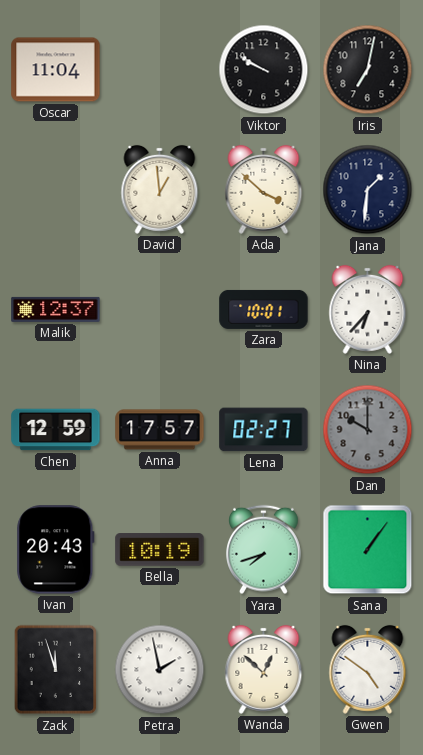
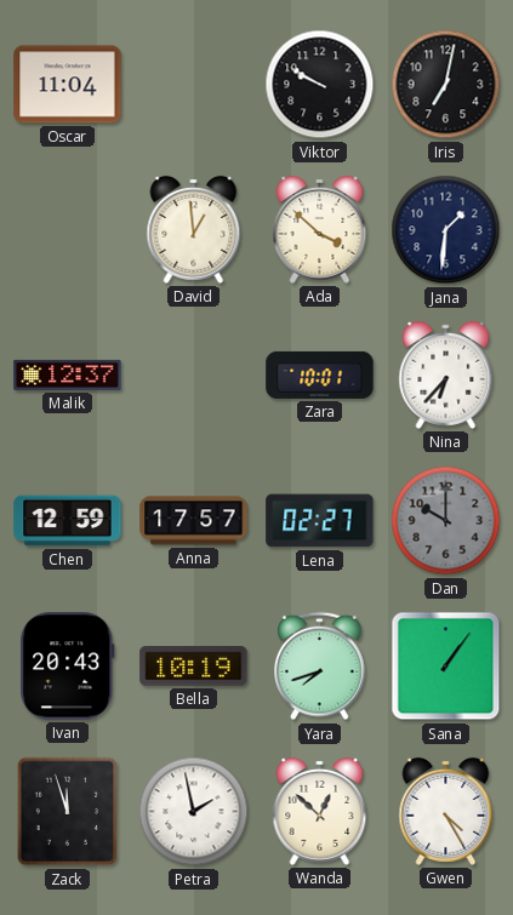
Gwen: 4:51 -> 4:25 (446, 811)
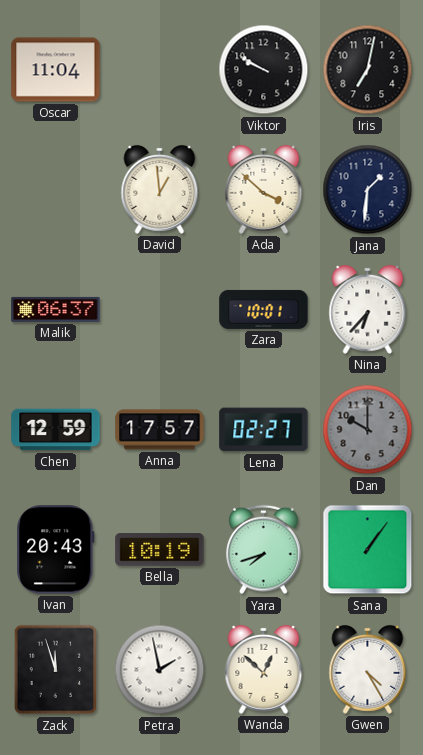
Malik: 12:37 -> 06:37 (56, 309)
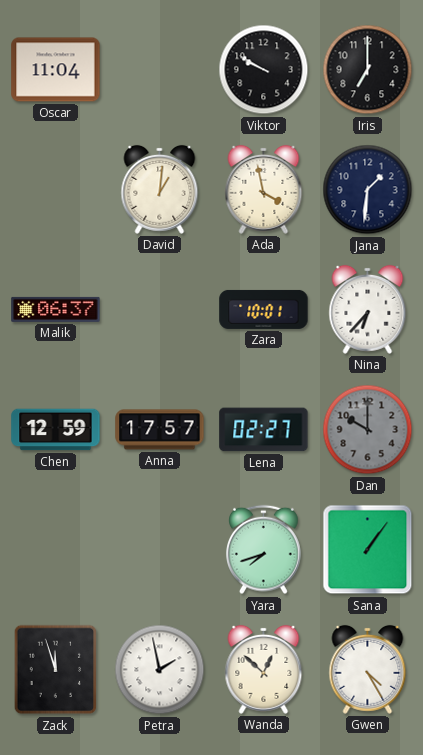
Iris: 7:02 -> 7:00 (368, 70)
David: 12:59 -> 1:01 (160, 189)
Ada: 3:52 -> 3:58 (264, 189)
Ivan: 20:43 -> none (56, 550)
Bella: 10:19 -> none (160, 550)
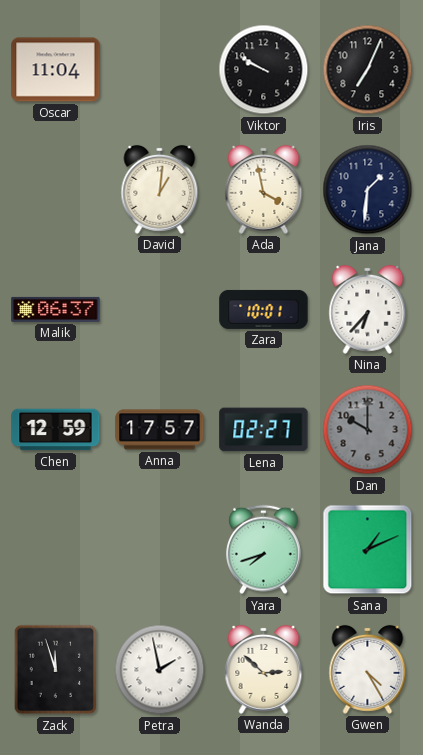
Iris: 7:00 -> 7:04 (368, 70)
Sana: 1:06 -> 1:11 (368, 550)
Wanda: 12:52 -> 2:52 (264, 669)
